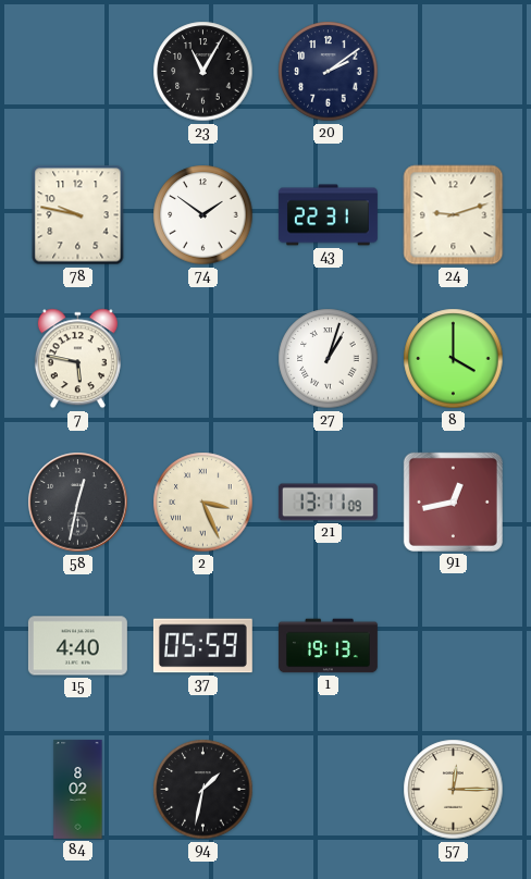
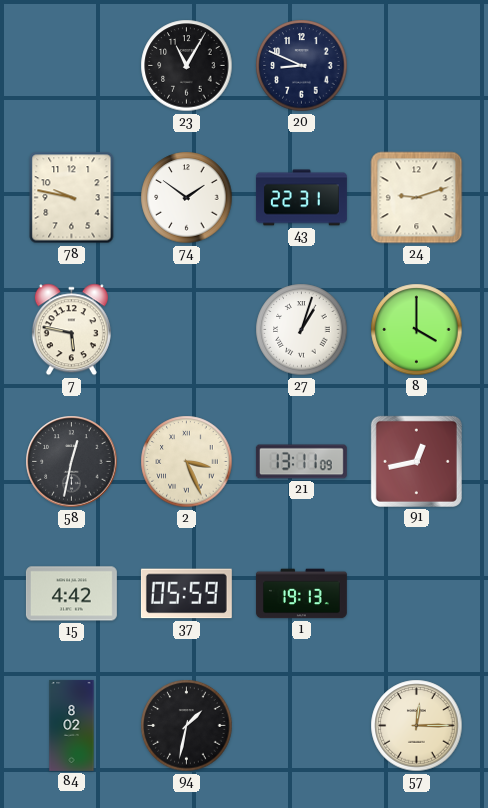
20: 2:09 -> 8:49 (302, 66)
15: 4:40 -> 4:42 (71, 594)
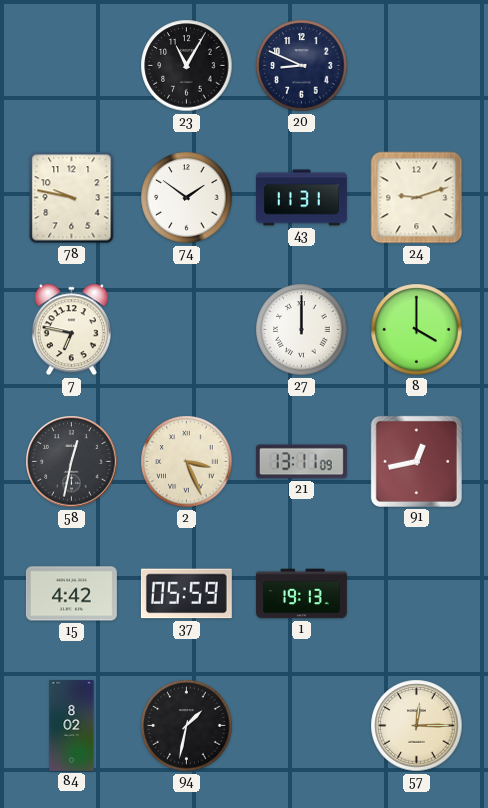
43: 22:31 -> 11:31 (301, 198)
7: 5:47 -> 6:47 (71, 330)
27: 1:03 -> 12:00 (302, 330)
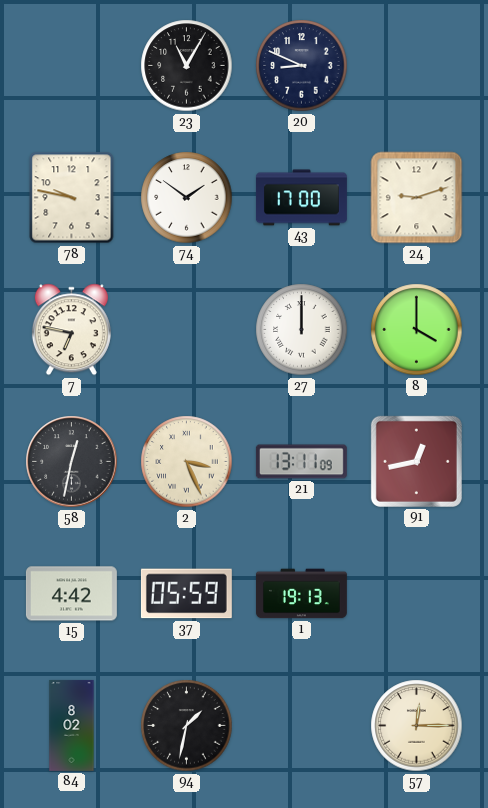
43: 11:31 -> 17:00 (301, 198)
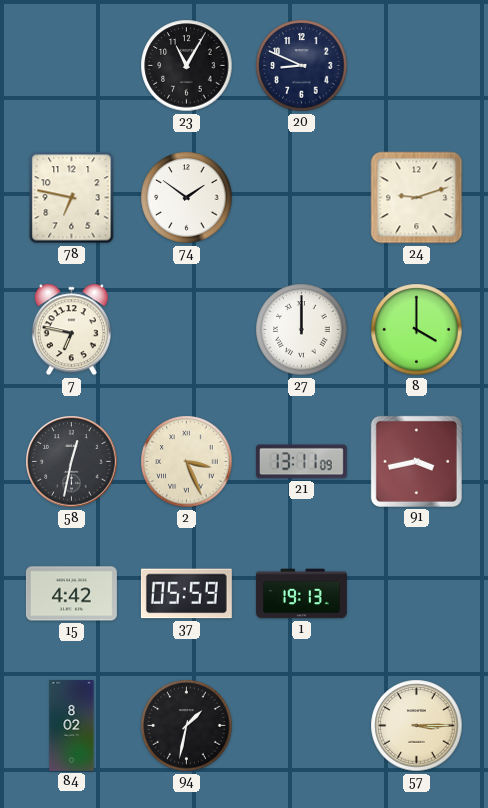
78: 9:47 -> 6:47 (72, 198)
43: 17:00 -> none (301, 198)
91: 12:43 -> 3:43 (416, 461)
57: 12:15 -> 3:15 (417, 726)
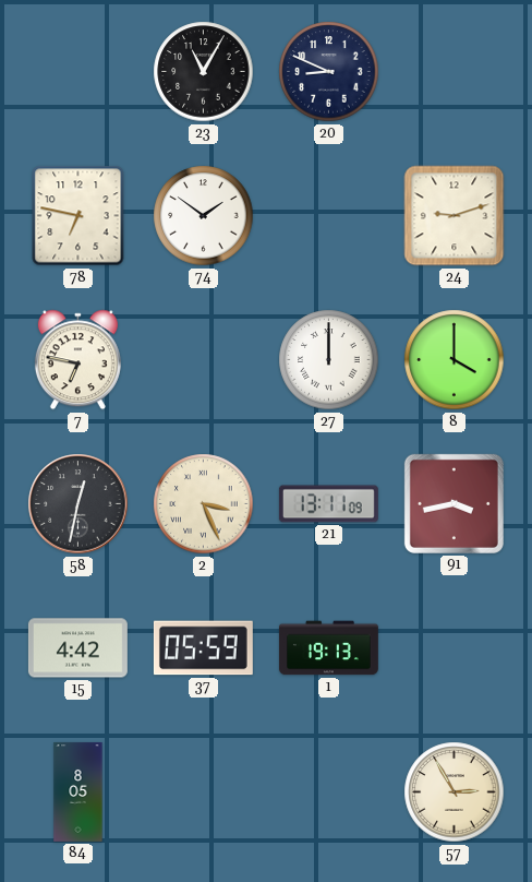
84: 8:02 -> 8:05 (78, 792)
94: 1:32 -> none (187, 726)
57: 3:15 -> 2:55 (455, 792)
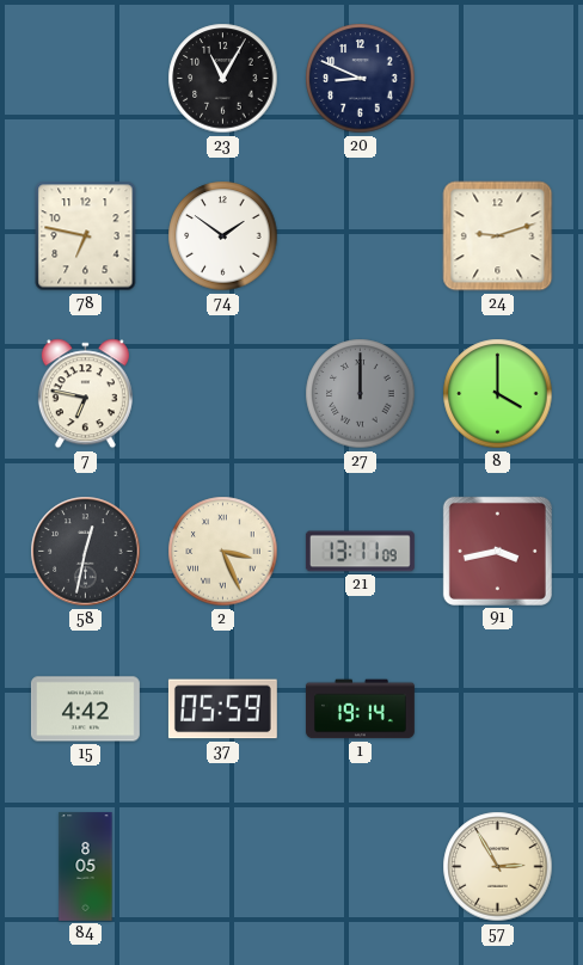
27 dial: white -> grey (361, 394)
1: 19:13 -> 19:14 (360, 709)
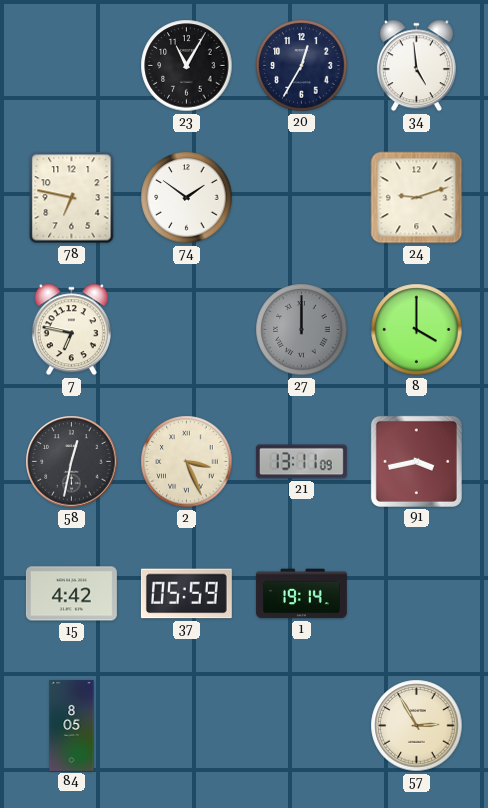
20: 8:49 -> 12:35 (302, 66)
34: none -> 4:59 (416, 66)
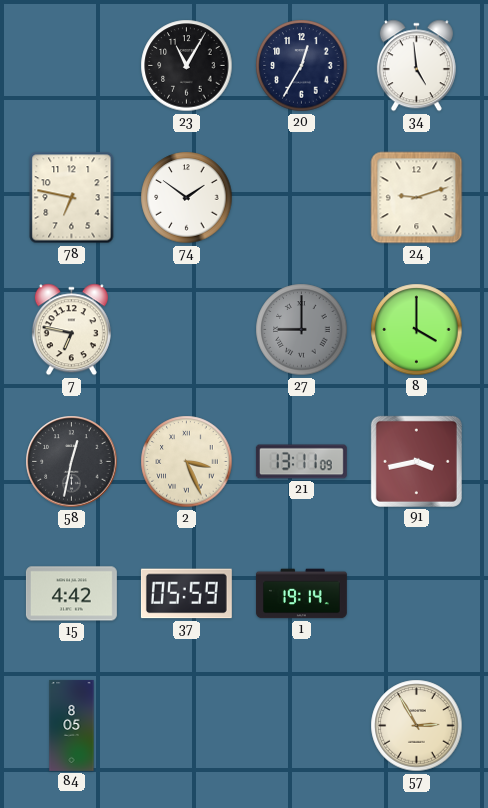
27: 12:00 -> 9:00 (302, 330)
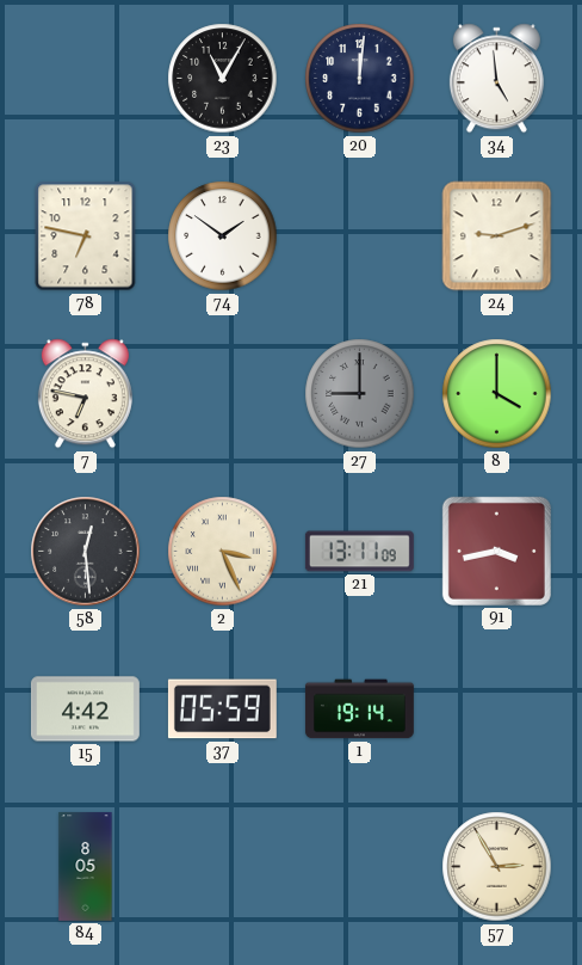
20: 12:35 -> 12:01 (360, 79)
58: 12:32 -> 12:29 (86, 552)
